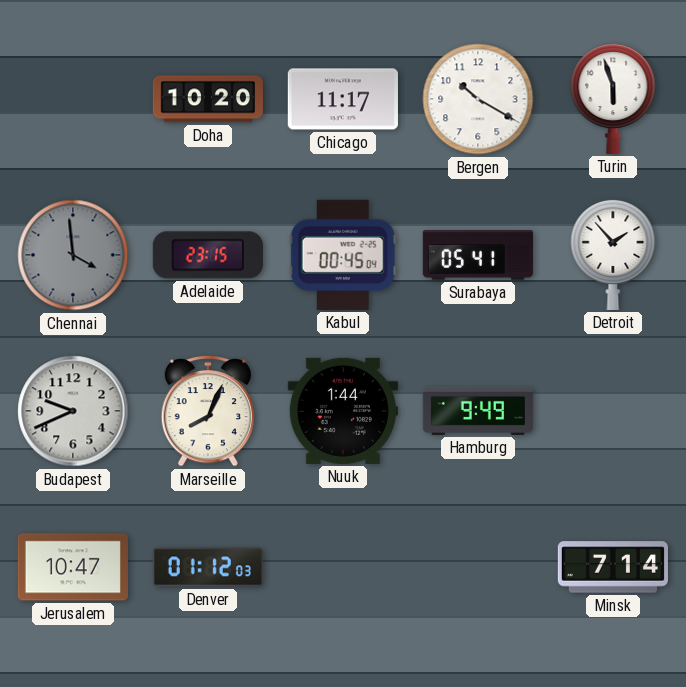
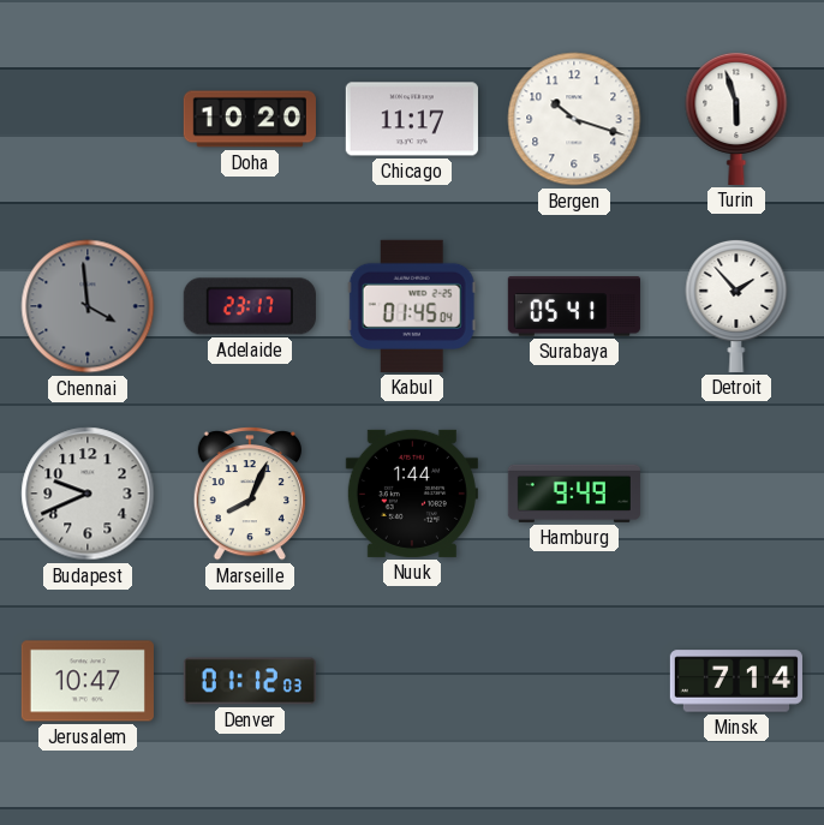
Bergen: 10:20 -> 10:18 (574, 119)
Adelaide: 23:15 -> 23:17 (250, 306)
Kabul: 00:45 -> 01:45 (412, 306)
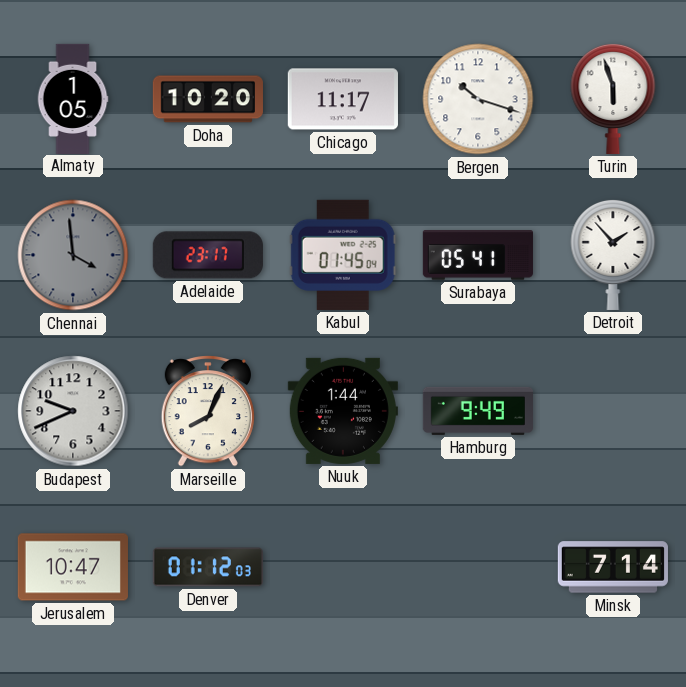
Almaty: none -> 1:05 (73, 98)
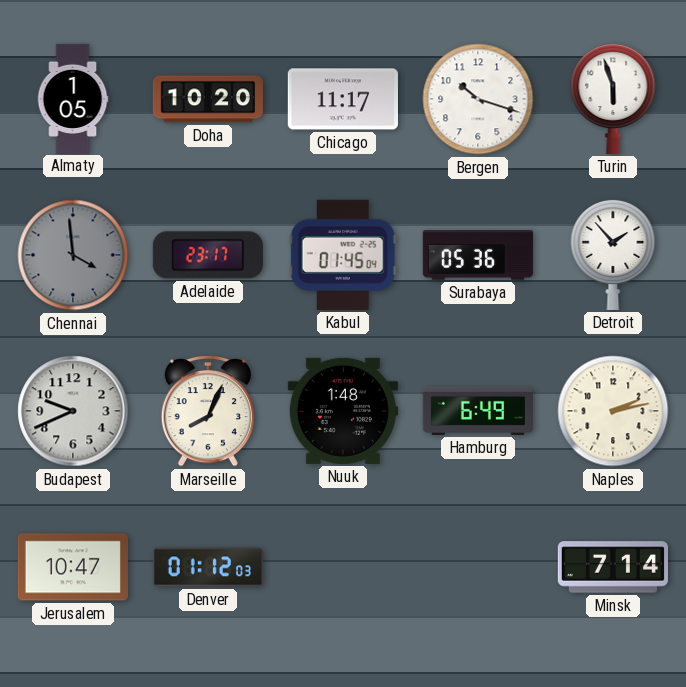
Surabaya: 05:41 -> 05:36 (478, 255)
Nuuk: 1:44 -> 1:48 (343, 411)
Hamburg: 9:49 -> 6:49 (478, 411)
Naples: none -> 2:13 (613, 411)
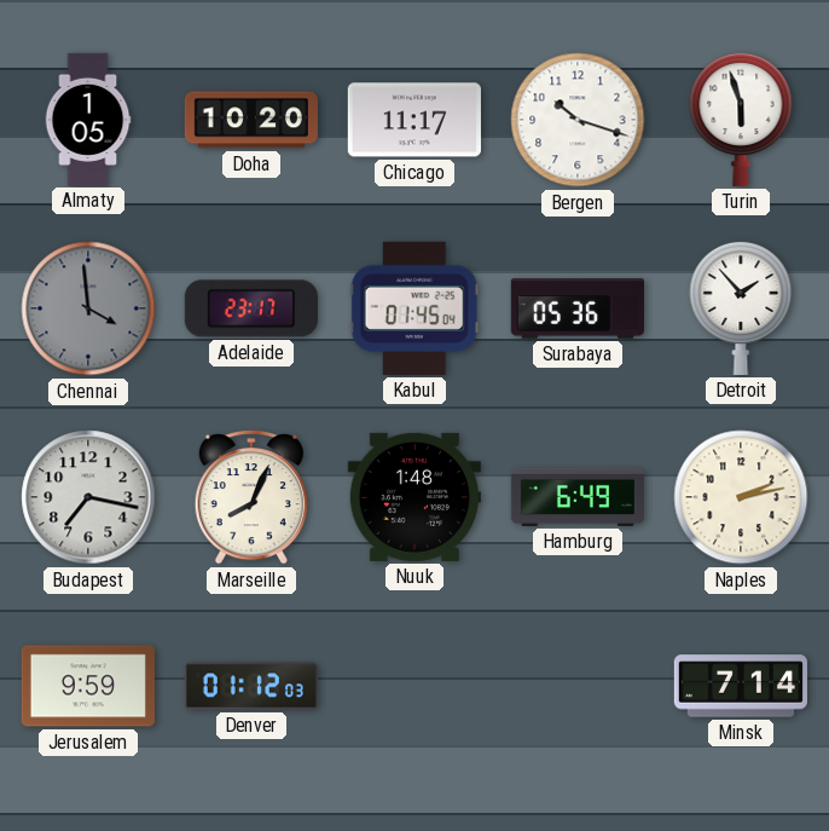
Budapest: 9:41 -> 7:17 (88, 497)
Jerusalem: 10:47 -> 9:59 (88, 686)
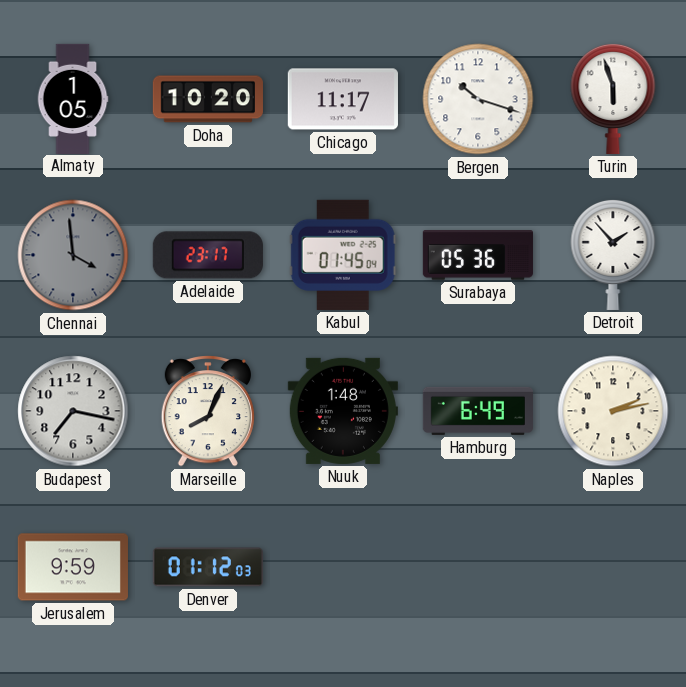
Minsk: 7:14 -> none (741, 686)
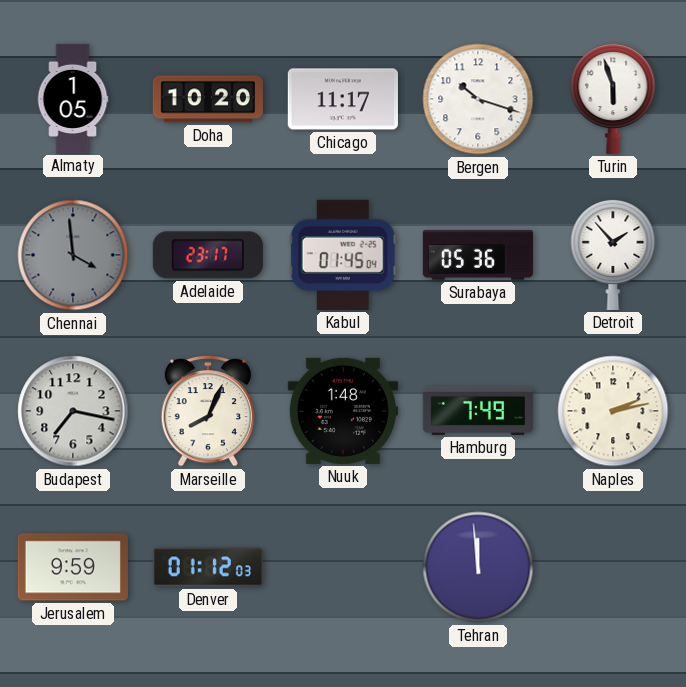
Hamburg: 6:49 -> 7:49 (478, 411)
Tehran: none -> 11:59 (478, 567)
